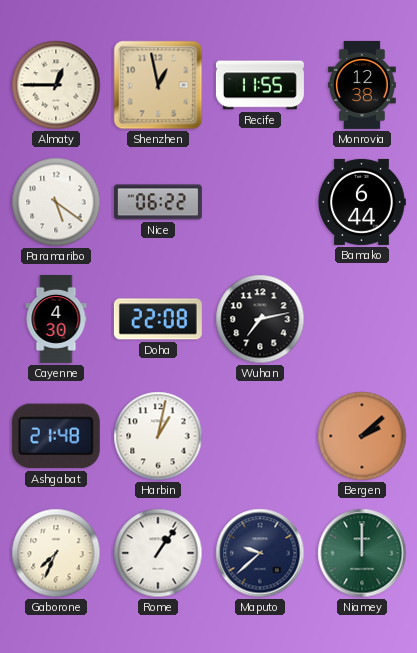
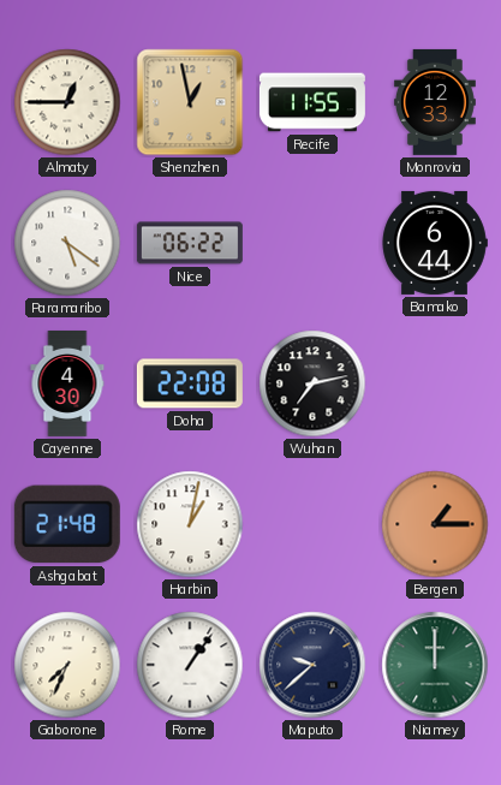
Monrovia: 12:38 -> 12:33 (435, 102)
Bergen: 2:08 -> 1:15 (435, 524)
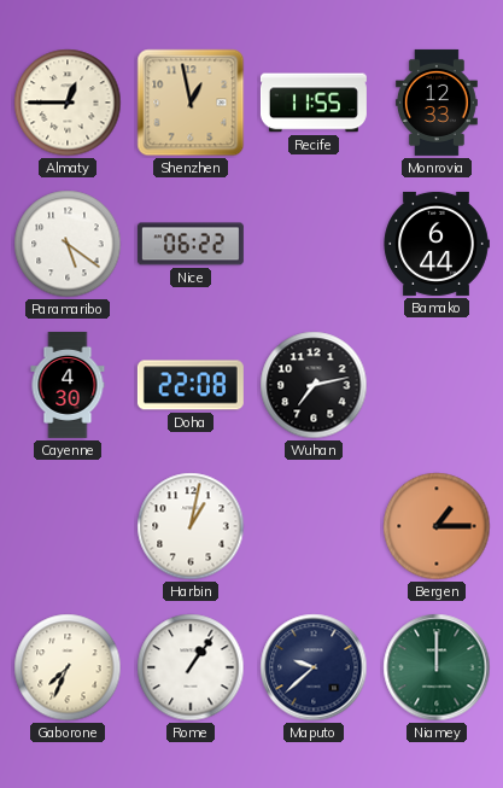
Ashgabat: 21:48 -> none (67, 524)
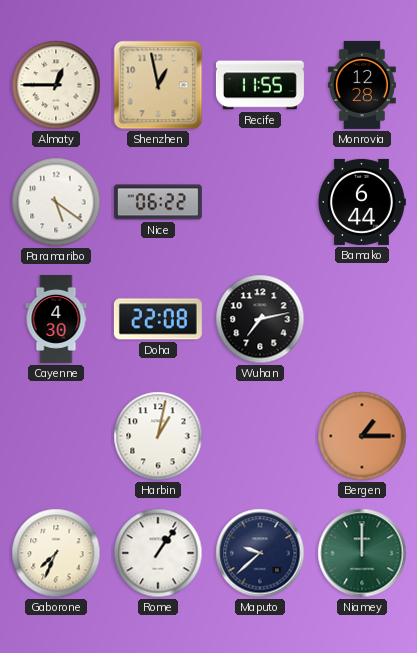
Monrovia: 12:33 -> 12:28 (362, 85)
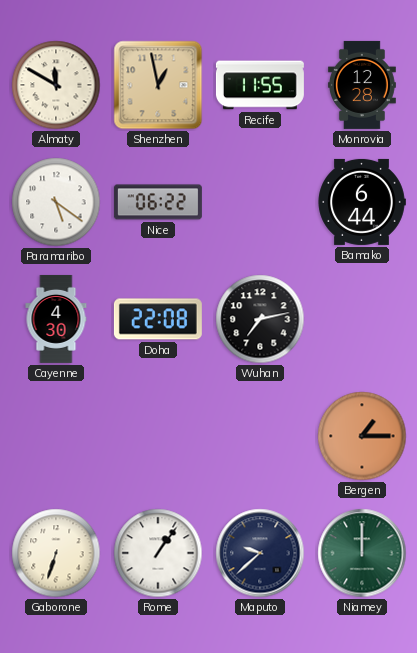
Almaty: 12:45 -> 11:50 (56, 85)
Harbin: 1:02 -> none (158, 436)
Gaborone: 7:34 -> 6:33 (56, 553)
